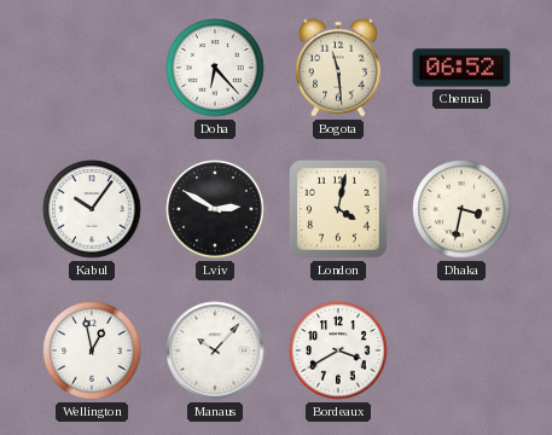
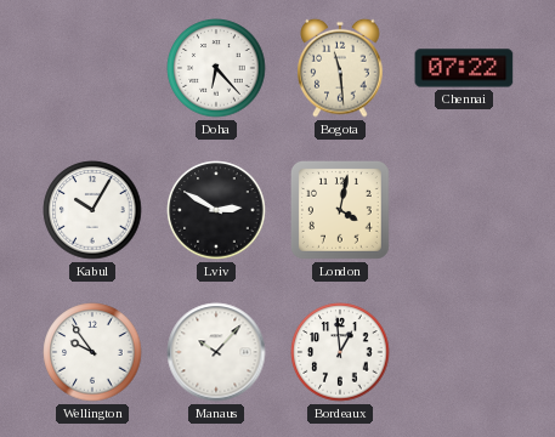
Chennai: 06:52 -> 07:22 (464, 68)
Kabul: 10:06 -> 10:05 (92, 210)
Dhaka: 3:32 -> none (461, 209)
Wellington: 12:58 -> 9:54 (92, 352)
Bordeaux: 3:40 -> 12:59 (340, 352)
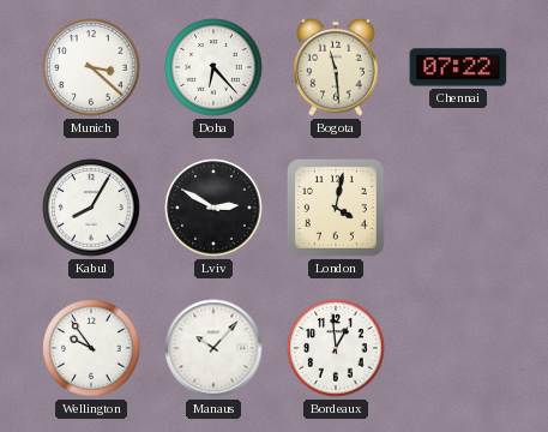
Munich: none -> 3:22 (91, 67)
Kabul: 10:05 -> 8:05 (91, 208)
